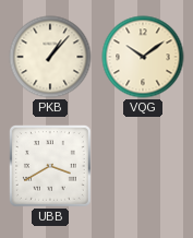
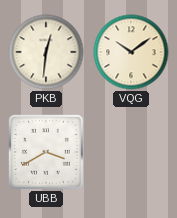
PKB: 1:07 -> 12:31 (46, 52)
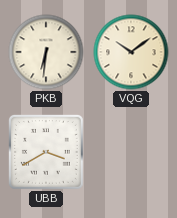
PKB: 12:31 -> 6:31 (46, 52)
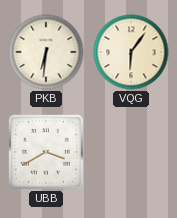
VQG: 10:09 -> 6:06 (131, 52)
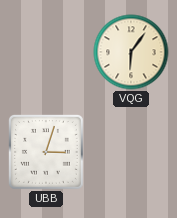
PKB: 6:31 -> none (46, 52)
UBB: 3:40 -> 3:03 (46, 152)
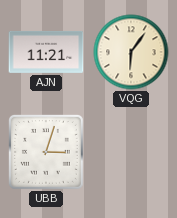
AJN: none -> 11:21 (46, 52)
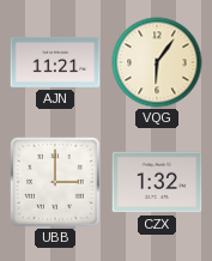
UBB: 3:03 -> 3:00 (55, 182)
CZX: none -> 1:32 (157, 182)
